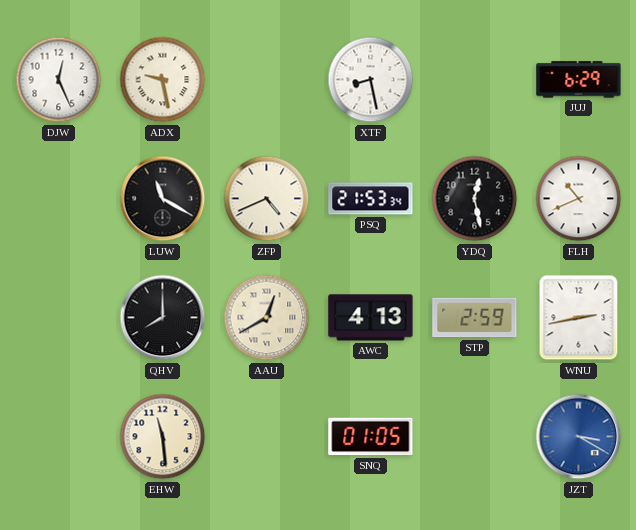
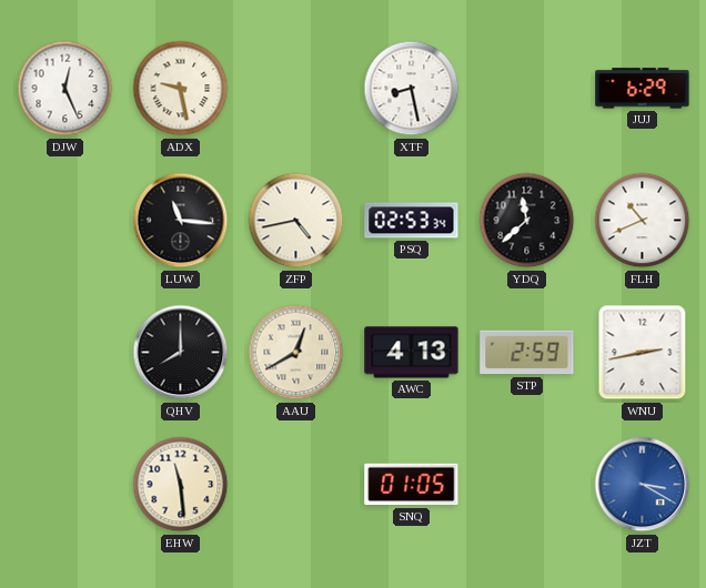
LUW: 11:20 -> 11:16 (181, 221)
ZFP: 4:41 -> 4:43 (296, 221)
PSQ: 21:53 -> 02:53 (412, 221)
YDQ: 12:28 -> 11:38 (527, 221)
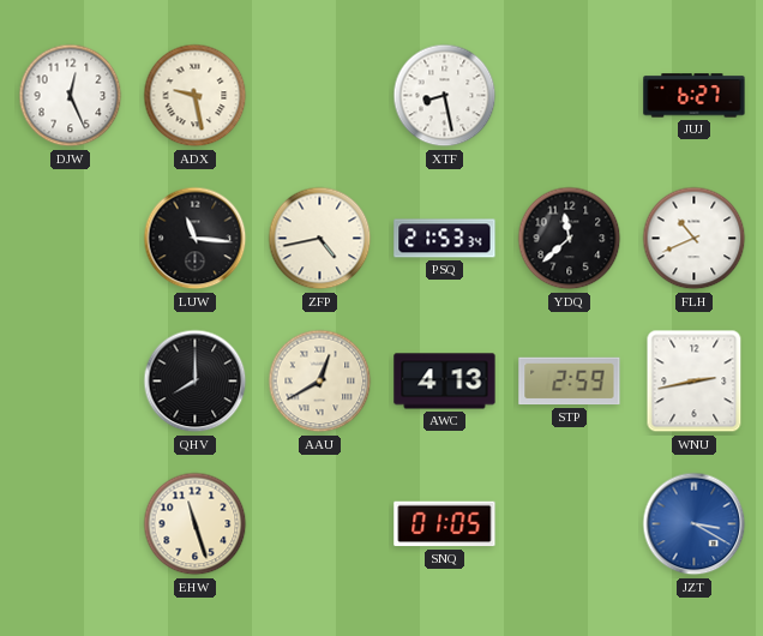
JUJ: 6:29 -> 6:27 (695, 96)
PSQ: 02:53 -> 21:53 (445, 239)
EHW: 11:29 -> 11:27 (196, 524)
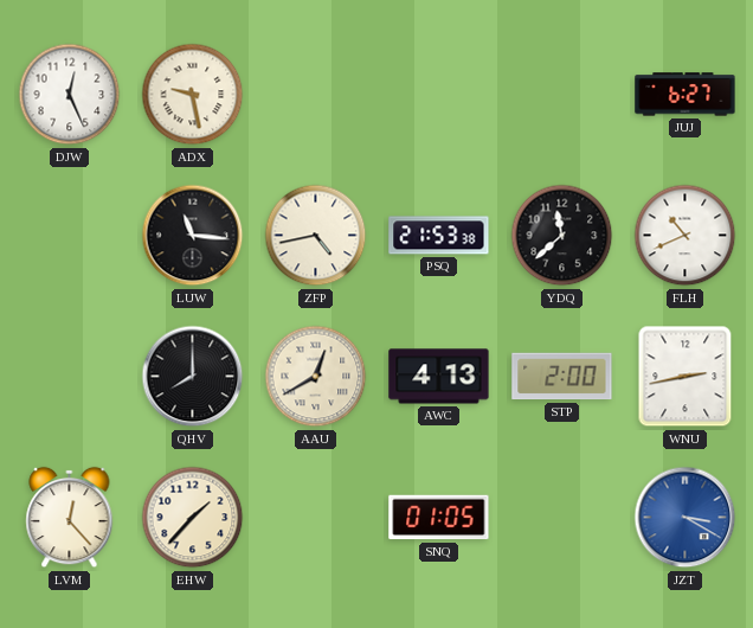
XTF: 8:28 -> none (445, 96)
PSQ: 21:53:34 -> 21:53:38 (439, 236)
STP: 2:59 -> 2:00 (562, 377)
LVM: none -> 12:23 (70, 518)
EHW: 11:27 -> 1:37 (193, 518)
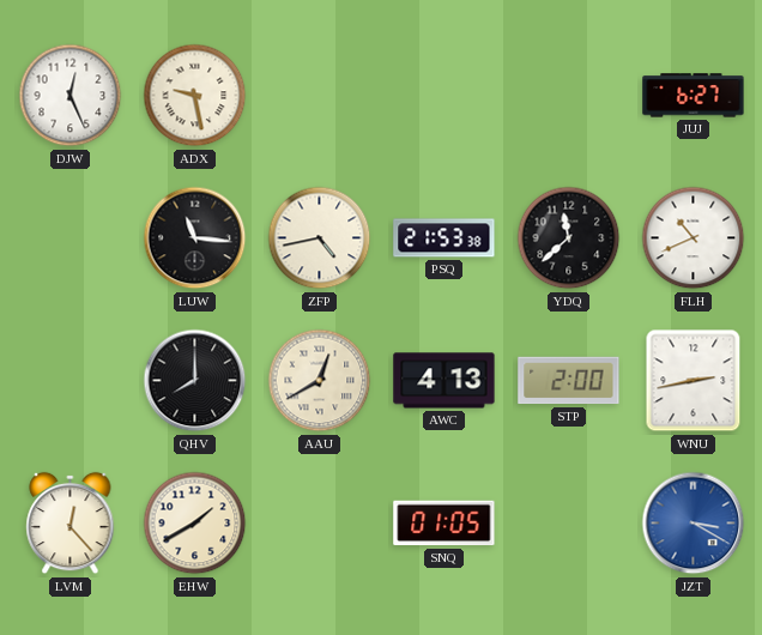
EHW: 1:37 -> 1:40 (195, 524)
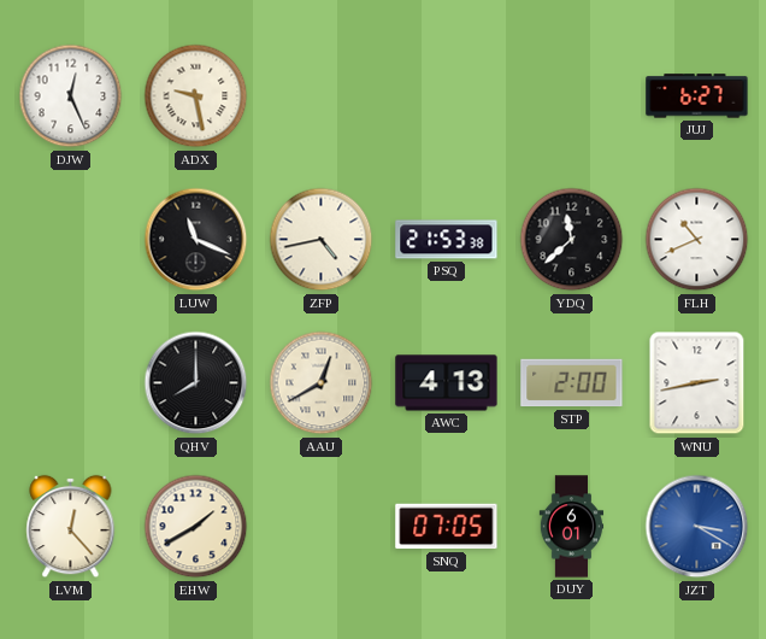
LUW: 11:16 -> 11:19 (196, 240)
SNQ: 01:05 -> 07:05 (447, 527)
DUY: none -> 6:01 (572, 527)
